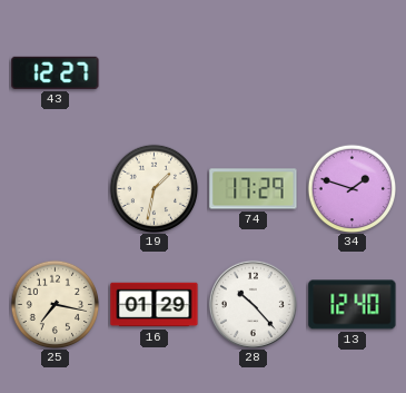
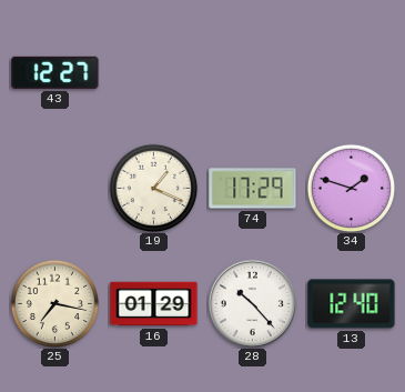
19: 1:32 -> 1:19 (153, 188)
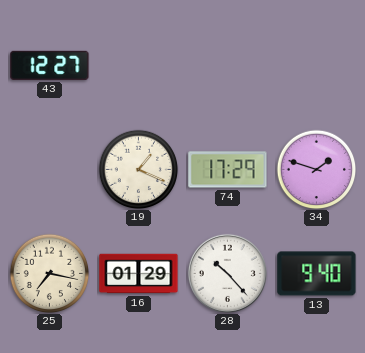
13: 12:40 -> 9:40 (317, 274)
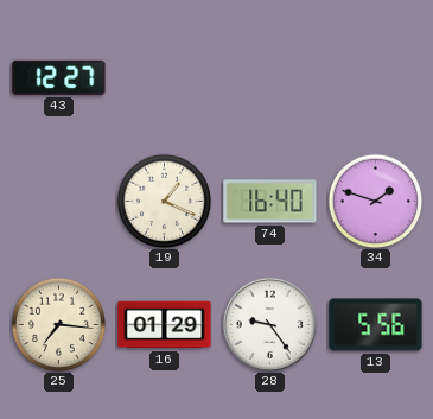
74: 17:29 -> 16:40 (270, 202)
25: 7:17 -> 7:16 (58, 324)
28: 10:23 -> 9:24 (269, 324)
13: 9:40 -> 5:56 (376, 325)
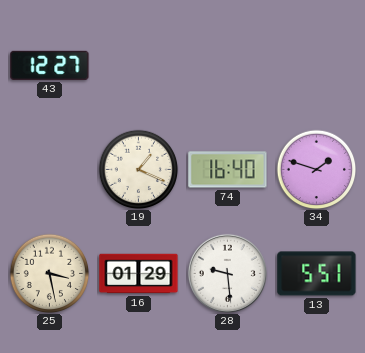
25: 7:16 -> 3:28 (49, 273)
28: 9:24 -> 9:29 (227, 273)
13: 5:56 -> 5:51 (317, 274)
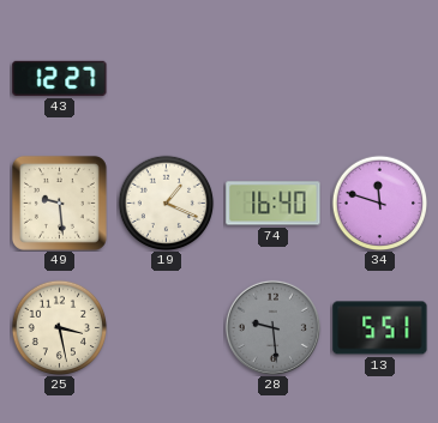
49: none -> 9:29 (59, 203)
34: 1:48 -> 11:48 (379, 203)
16: 01:29 -> none (139, 274)
28 dial: white -> grey (272, 327)
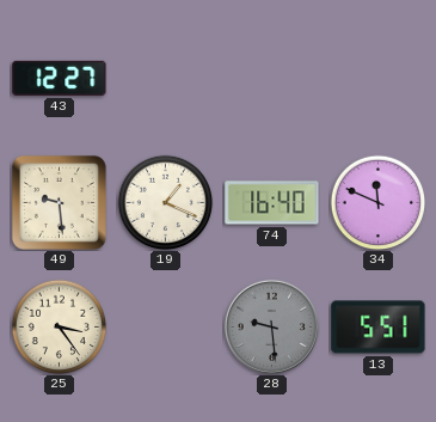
34: 11:48 -> 11:49 (377, 202)
25: 3:28 -> 3:24 (59, 326)
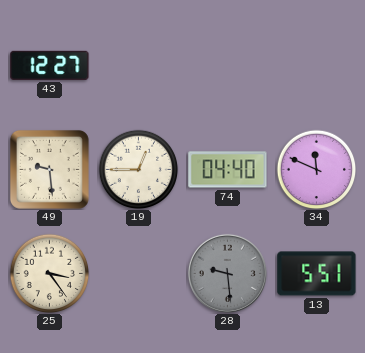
19: 1:19 -> 12:45 (138, 169)
74: 16:40 -> 04:40 (228, 170)
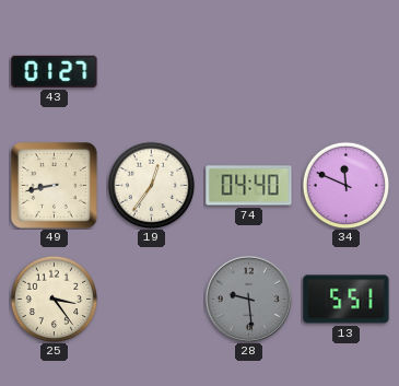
43: 12:27 -> 01:27 (55, 71)
49: 9:29 -> 8:43 (54, 185)
19: 12:45 -> 12:36 (151, 185)
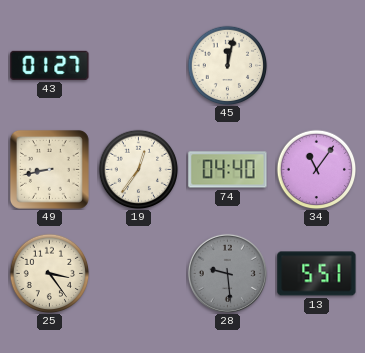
45: none -> 12:02 (227, 65)
34: 11:49 -> 11:06 (316, 169)
